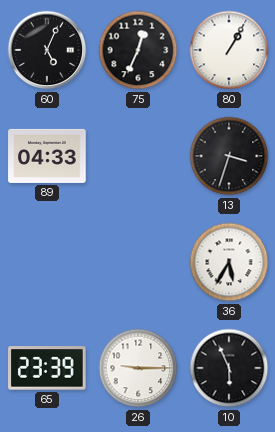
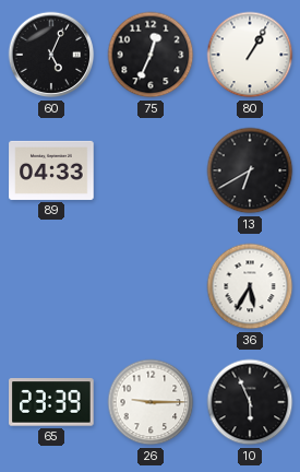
13: 3:33 -> 6:40 (250, 170)
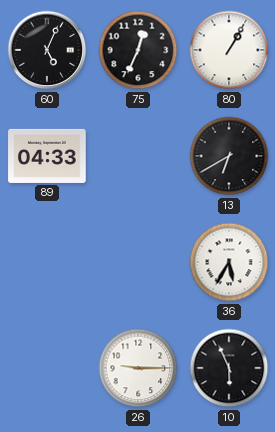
65: 23:39 -> none (51, 402)
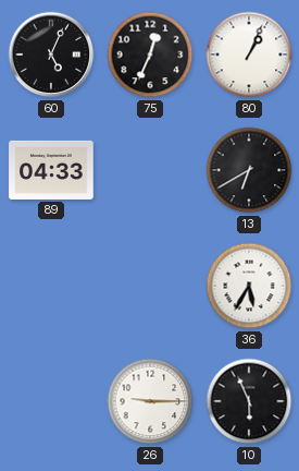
80: 1:05 -> 1:04 (249, 55)
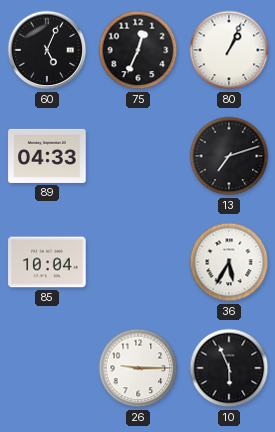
13: 6:40 -> 7:12 (229, 156)
85: none -> 10:04 (47, 262)
